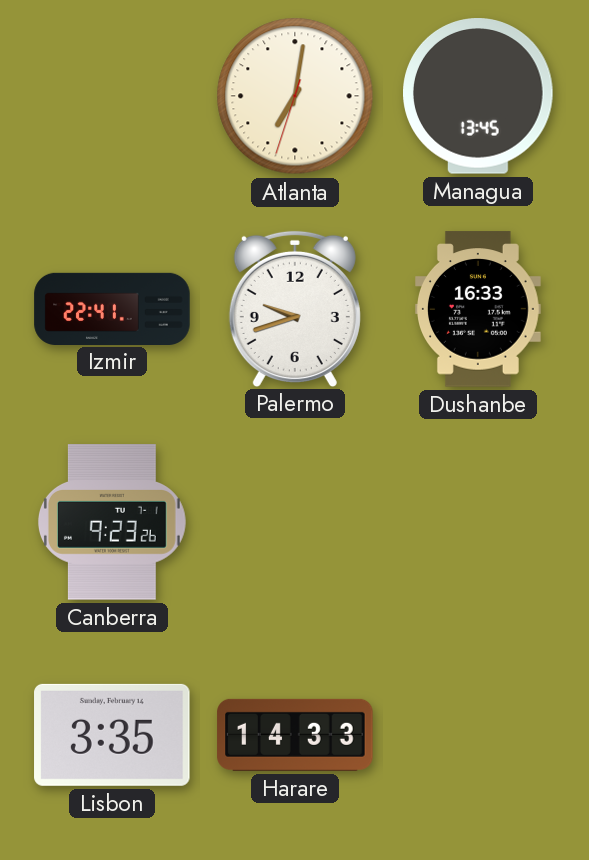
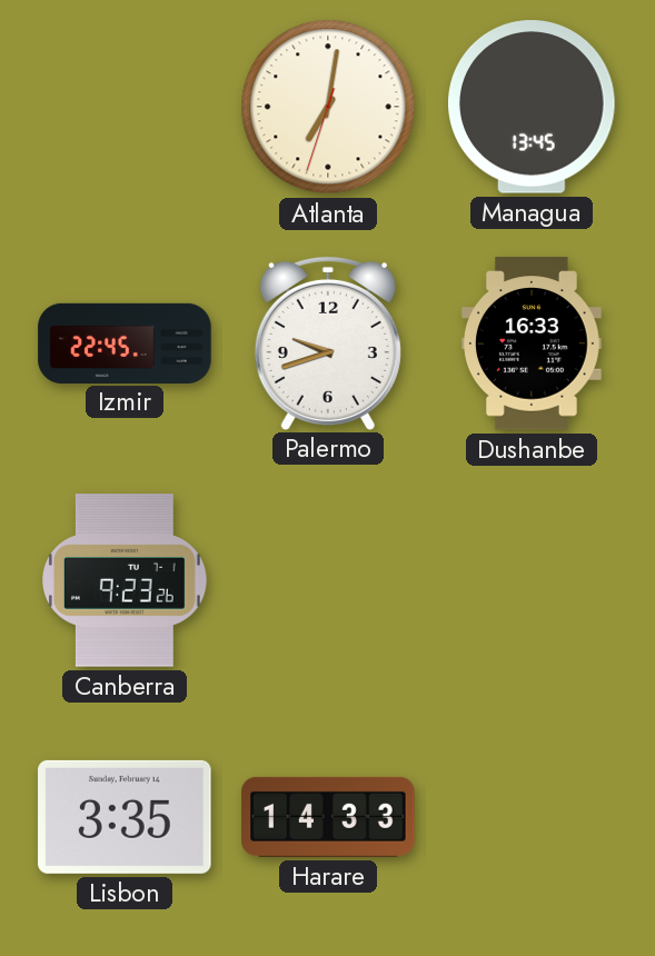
Izmir: 22:41 -> 22:45 (125, 342)
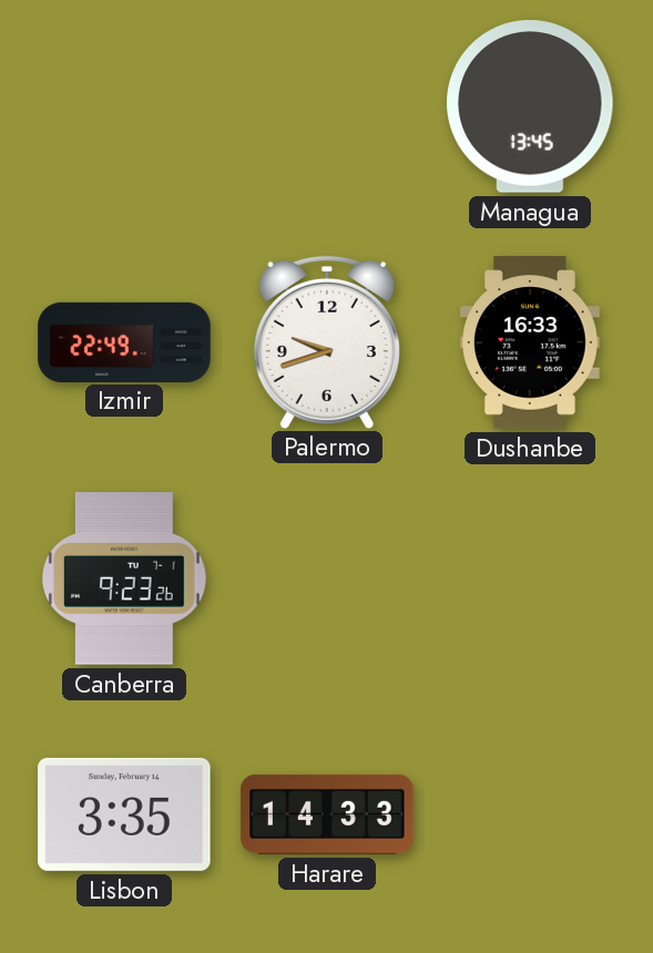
Atlanta: 7:01 -> none (328, 107)
Izmir: 22:45 -> 22:49 (124, 341)
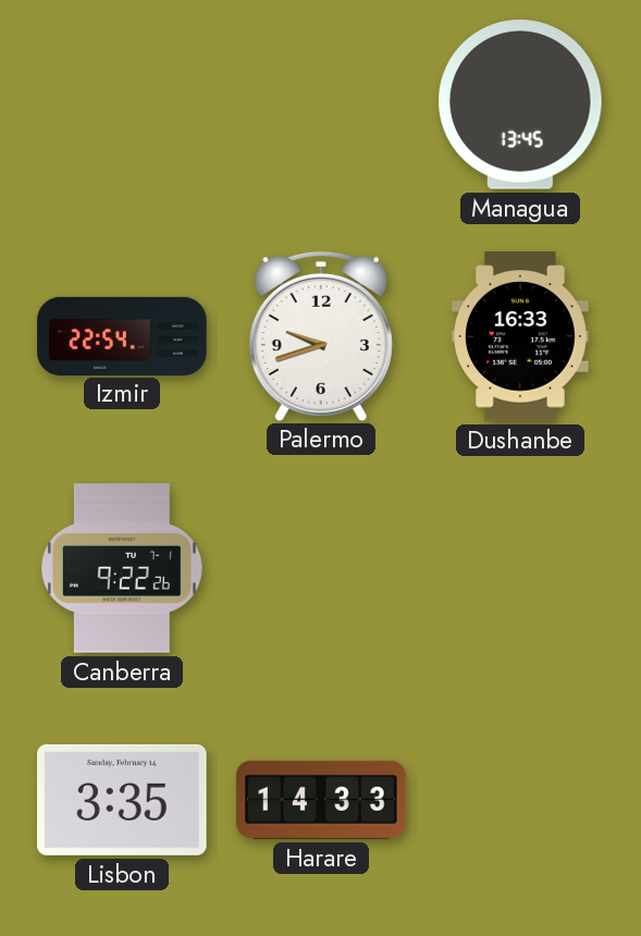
Izmir: 22:49 -> 22:54 (122, 335)
Canberra: 9:23 -> 9:22 (122, 568)
